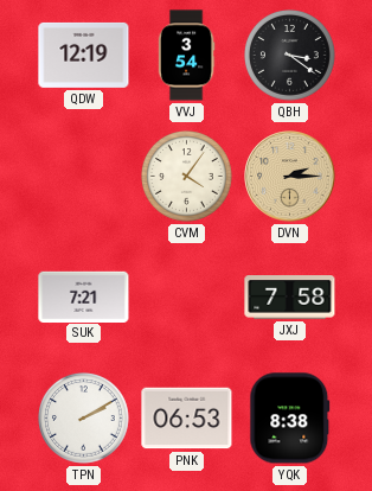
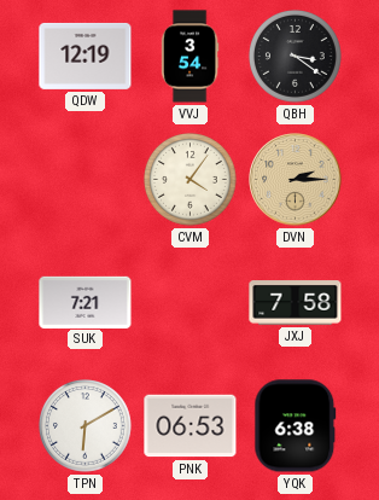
TPN: 2:10 -> 6:10 (86, 426)
YQK: 8:38 -> 6:38 (296, 426)
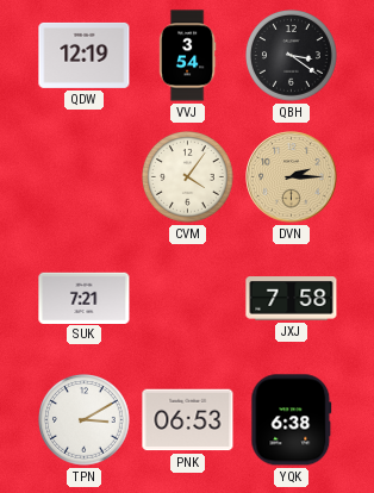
TPN: 6:10 -> 3:10 (85, 420)
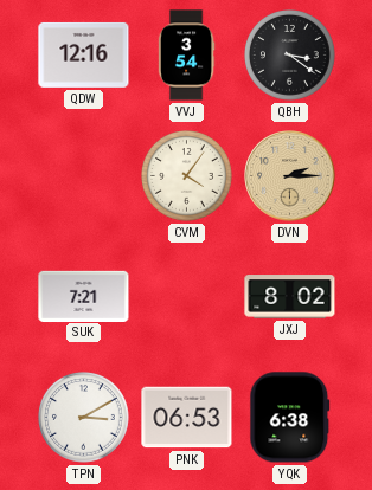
QDW: 12:19 -> 12:16 (84, 54)
JXJ: 7:58 -> 8:02 (290, 297)
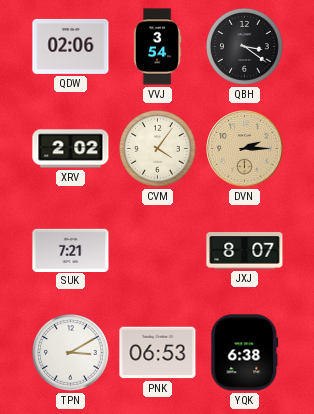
QDW: 12:16 -> 02:06 (71, 46)
XRV: none -> 2:02 (71, 149)
JXJ: 8:02 -> 8:07 (245, 251)
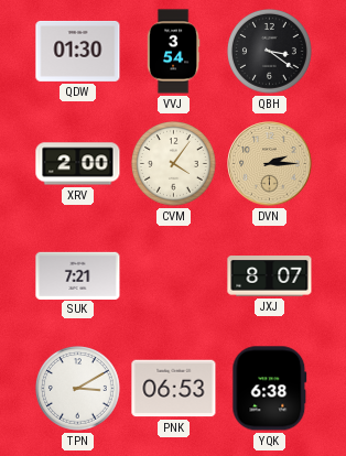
QDW: 02:06 -> 01:30 (78, 51)
XRV: 2:02 -> 2:00 (78, 164)
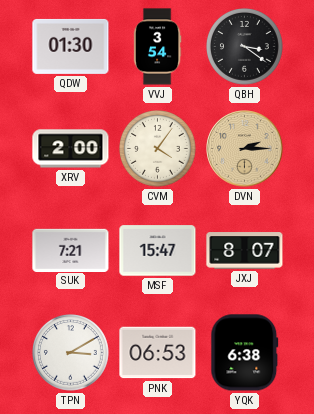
MSF: none -> 15:47 (158, 251)
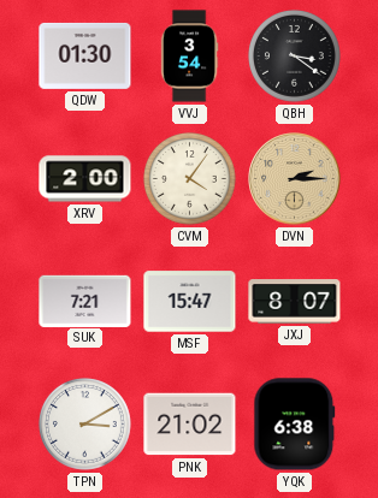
PNK: 06:53 -> 21:02 (190, 425)
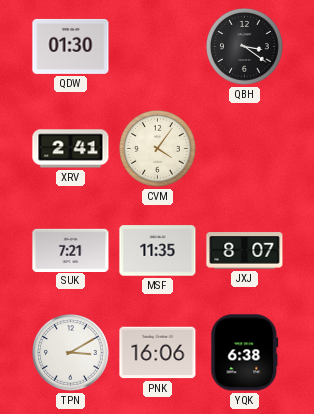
VVJ: 3:54 -> none (189, 57)
XRV: 2:00 -> 2:41 (71, 149)
DVN: 2:15 -> none (295, 179)
MSF: 15:47 -> 11:35 (158, 251)
PNK: 21:02 -> 16:06 (158, 353)
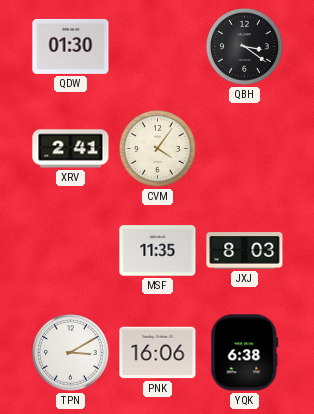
SUK: 7:21 -> none (71, 250)
JXJ: 8:07 -> 8:03 (245, 251)
